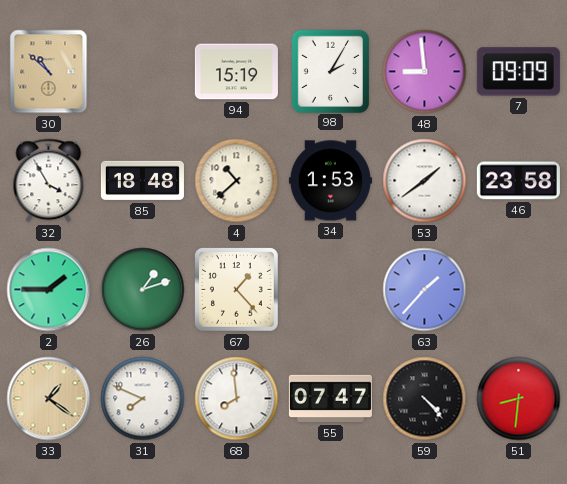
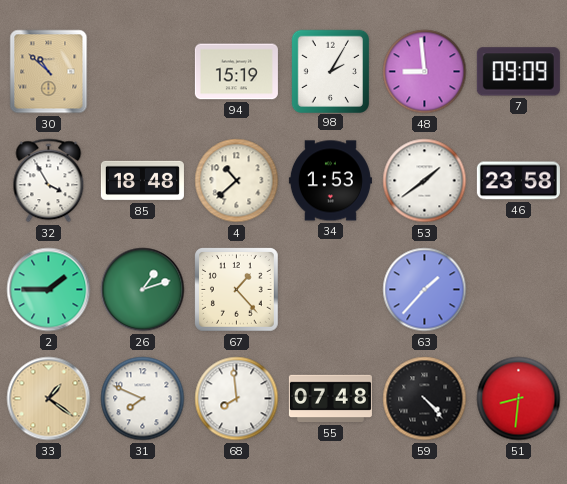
55: 07:47 -> 07:48 (330, 399)
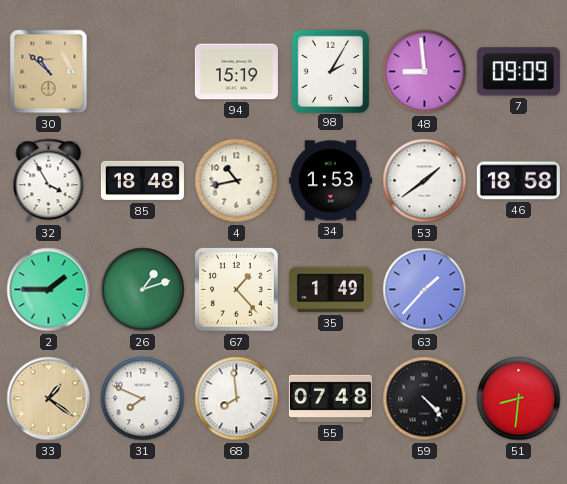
4: 10:38 -> 10:43 (237, 181)
46: 23:58 -> 18:58 (518, 181)
35: none -> 1:49 (330, 290)
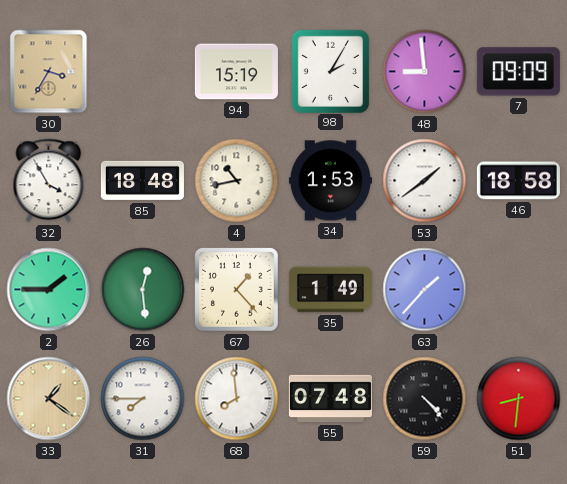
30: 10:52 -> 3:35 (49, 72)
26: 1:12 -> 12:29 (143, 290)
31: 7:49 -> 7:45 (143, 399)
